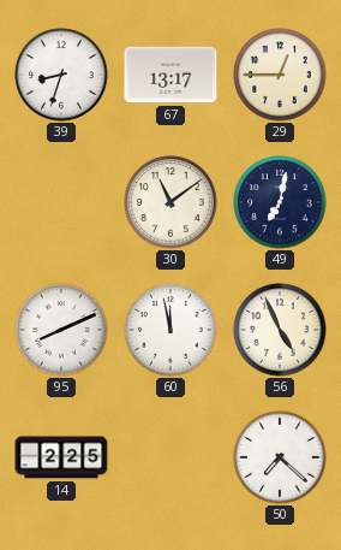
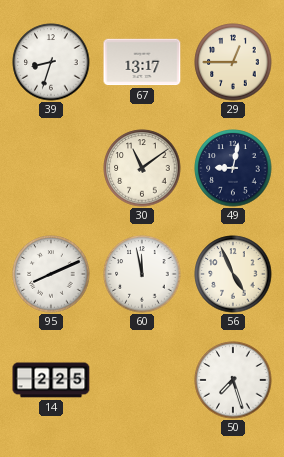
49: 7:02 -> 9:02 (233, 168)
50: 7:22 -> 7:27 (233, 380)
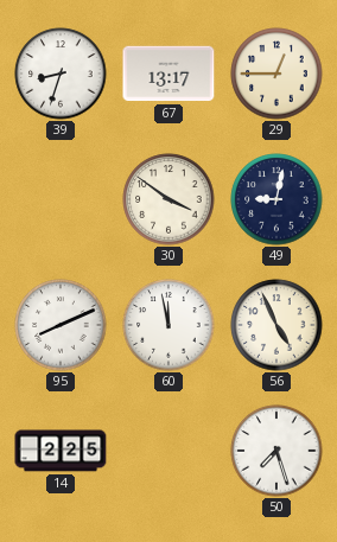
30: 11:09 -> 3:51 (168, 199)
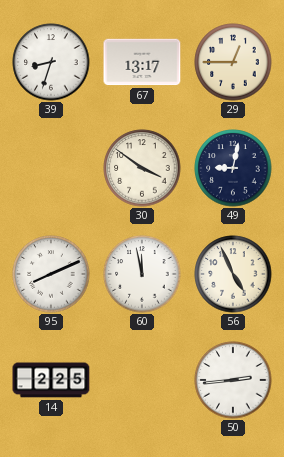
50: 7:27 -> 2:44 (233, 380)
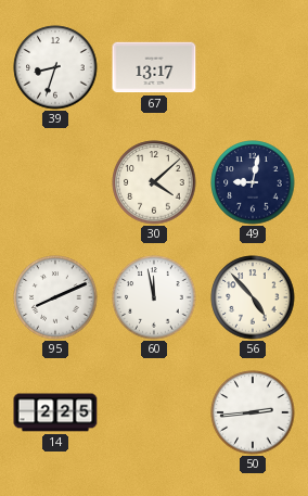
29: 12:45 -> none (233, 62)
30: 3:51 -> 4:08 (154, 182)
56: 4:56 -> 4:53 (253, 297)
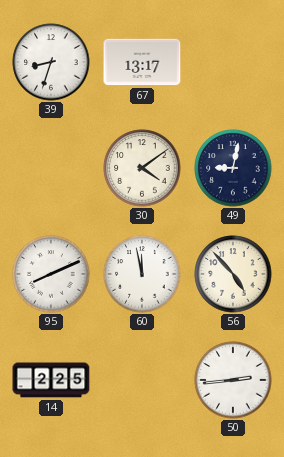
30: 4:08 -> 4:09 (142, 168)
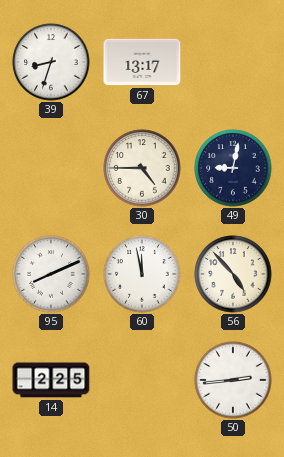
30: 4:09 -> 4:45 (142, 168)
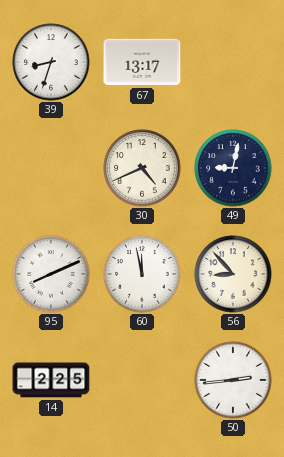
30: 4:45 -> 4:41 (142, 168)
56: 4:53 -> 8:53 (233, 274)
